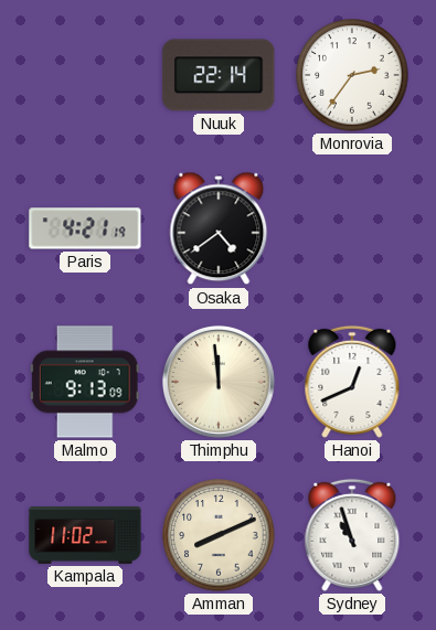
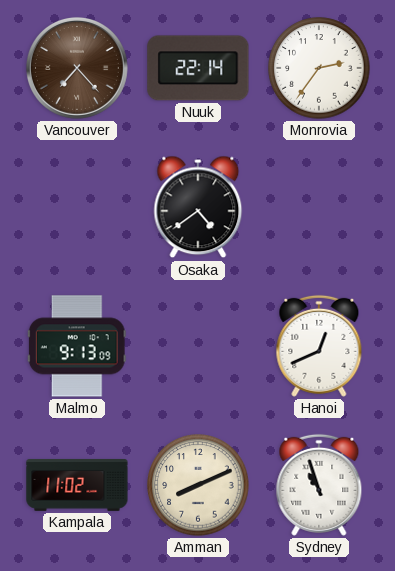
Vancouver: none -> 7:23 (77, 68)
Paris: 4:21 -> none (85, 228)
Thimphu: 11:59 -> none (219, 382)
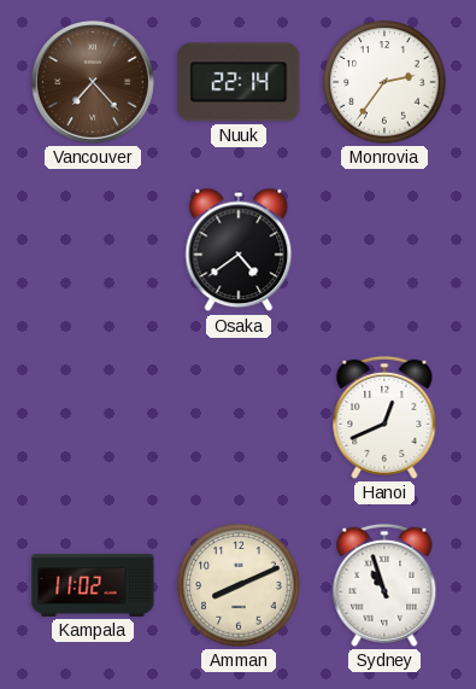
Malmo: 9:13 -> none (77, 346)
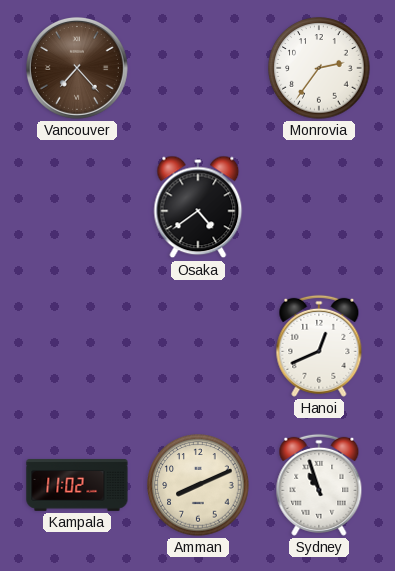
Nuuk: 22:14 -> none (239, 82)
